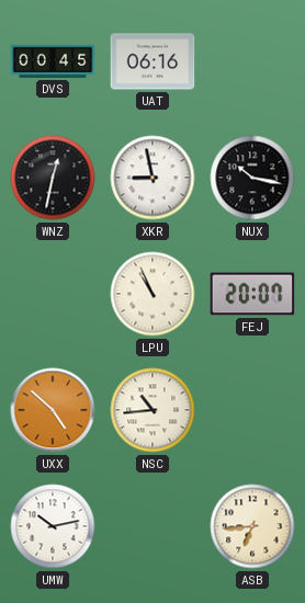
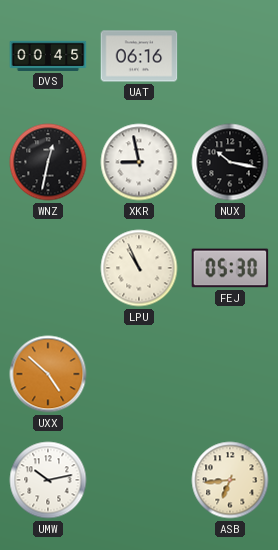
FEJ: 20:07 -> 05:30 (230, 268)
NSC: 10:44 -> none (152, 410)
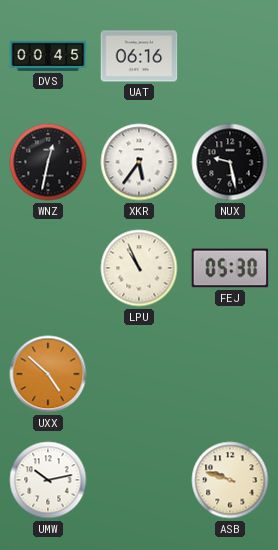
XKR: 8:58 -> 5:36 (139, 162)
NUX: 10:17 -> 9:28 (230, 162)
ASB: 6:44 -> 9:48 (230, 480)
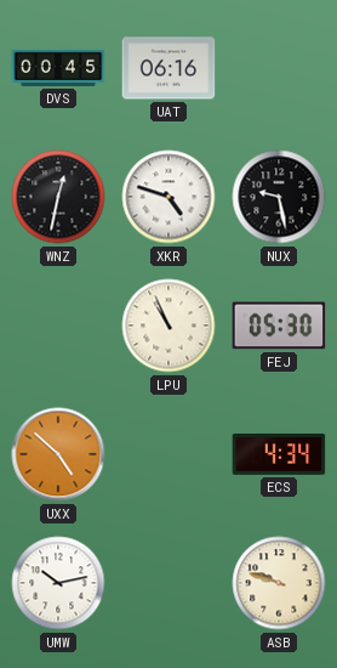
XKR: 5:36 -> 4:48 (168, 197)
ECS: none -> 4:34 (279, 454)
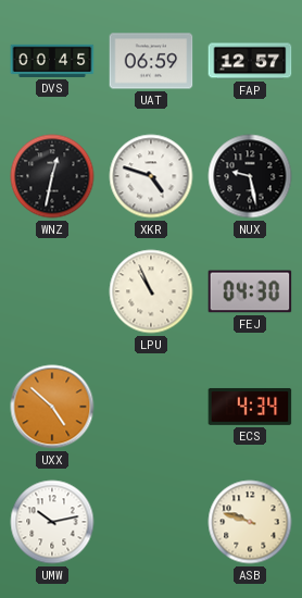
UAT: 06:16 -> 06:59 (151, 61)
FAP: none -> 12:57 (250, 61)
FEJ: 05:30 -> 04:30 (250, 291)
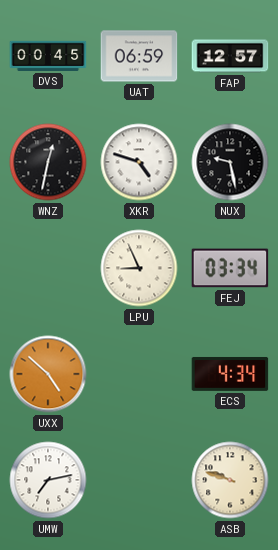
LPU: 10:56 -> 8:56 (139, 268)
FEJ: 04:30 -> 03:34 (230, 268)
UMW: 10:13 -> 7:13 (48, 480)
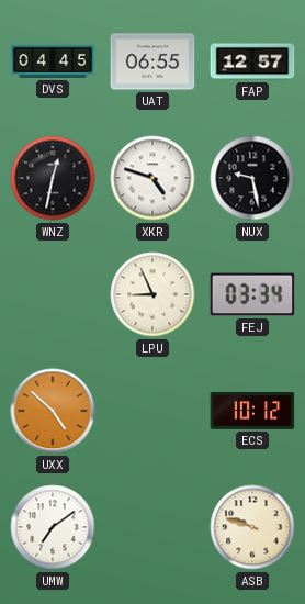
DVS: 00:45 -> 04:45 (53, 61)
UAT: 06:59 -> 06:55 (152, 61)
ECS: 4:34 -> 10:12 (252, 411)
UMW: 7:13 -> 7:09 (53, 527)
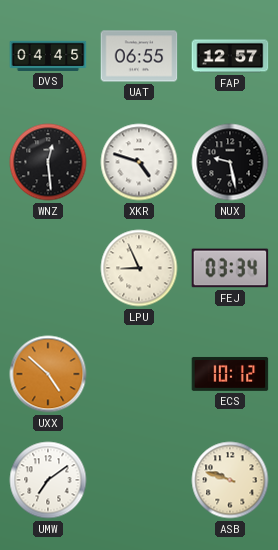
WNZ: 12:32 -> 12:29 (48, 162)
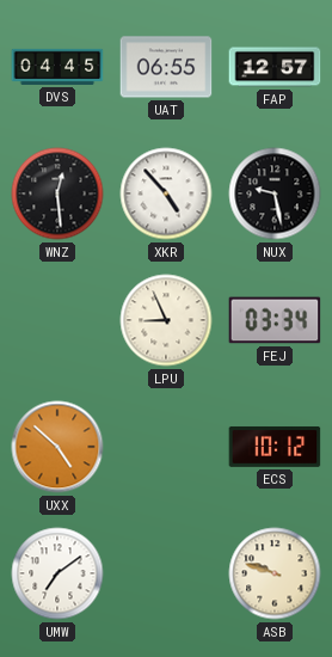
XKR: 4:48 -> 4:53 (166, 194)
